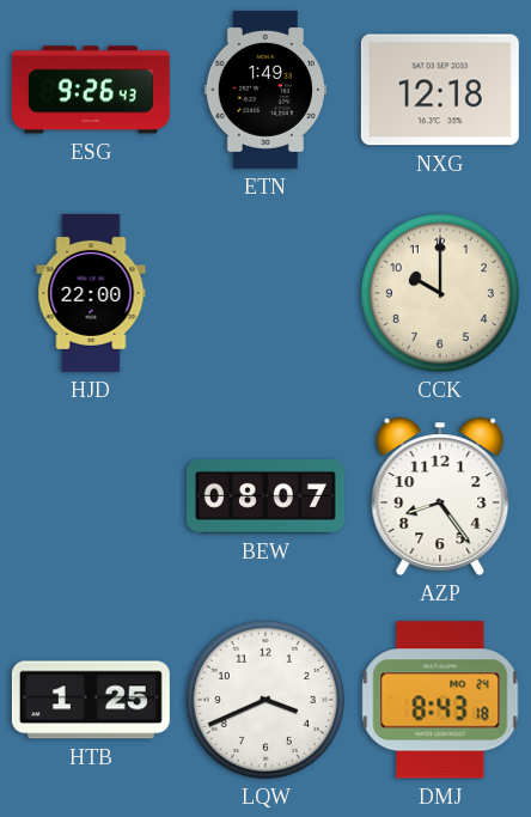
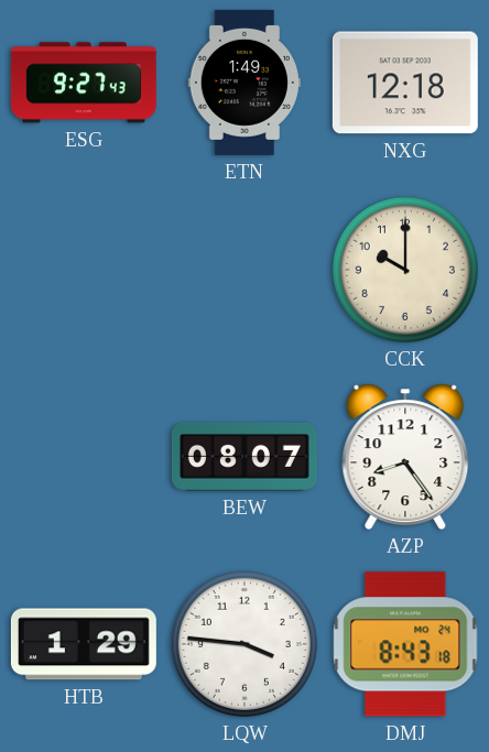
ESG: 9:26 -> 9:27 (84, 83)
HJD: 22:00 -> none (91, 293)
HTB: 1:25 -> 1:29 (84, 644)
LQW: 3:41 -> 3:46 (244, 644)
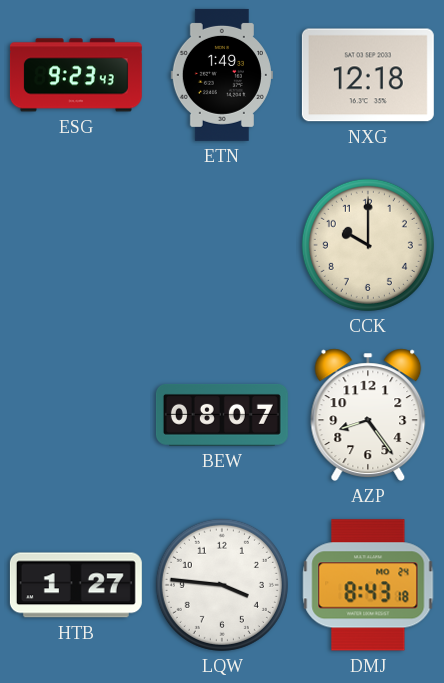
ESG: 9:27 -> 9:23 (76, 75)
HTB: 1:29 -> 1:27 (76, 585)
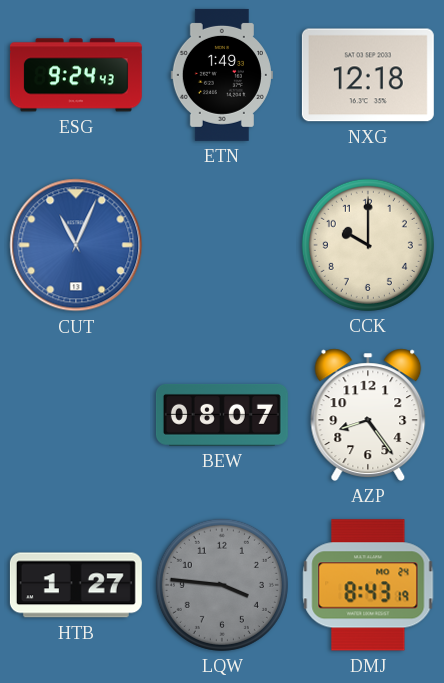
ESG: 9:23 -> 9:24 (76, 75)
CUT: none -> 11:04 (76, 245)
LQW dial: white -> grey (222, 585)
DMJ: 8:43:18 -> 8:43:19 (368, 585)
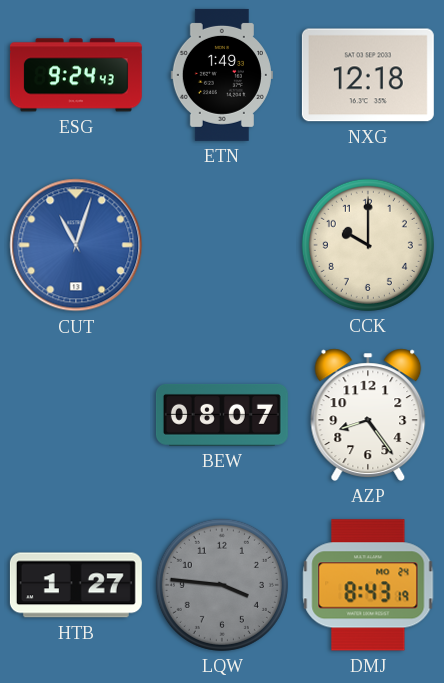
CUT: 11:04 -> 11:03 (76, 245)
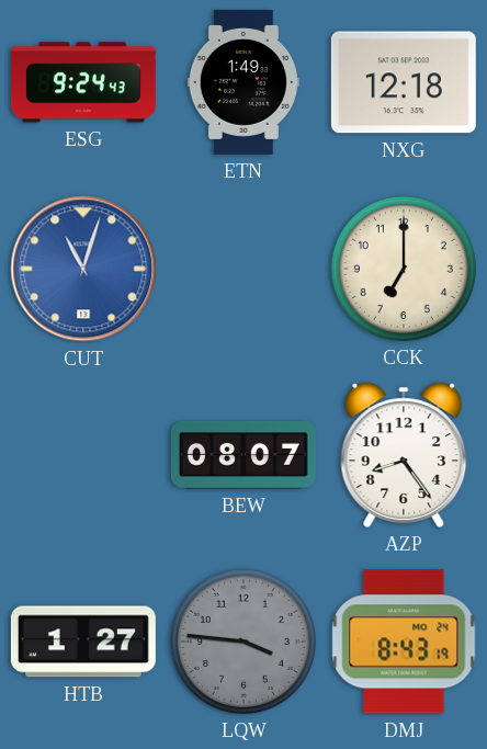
CCK: 10:00 -> 7:00 (404, 269)
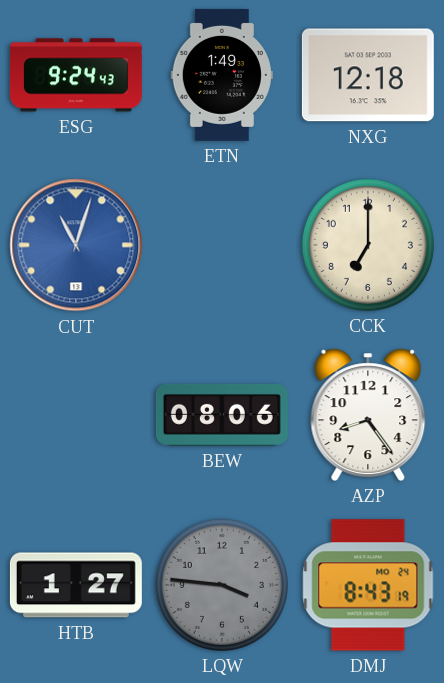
BEW: 08:07 -> 08:06 (222, 415)
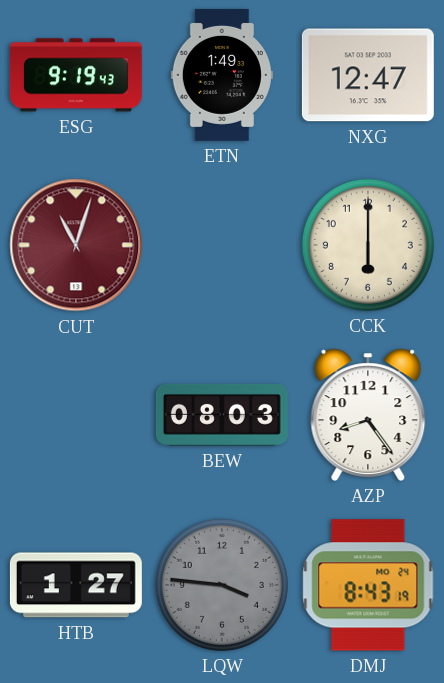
ESG: 9:24 -> 9:19 (76, 75)
NXG: 12:18 -> 12:47 (368, 75)
CUT dial: blue -> burgundy (76, 245)
CCK: 7:00 -> 6:00 (368, 245)
BEW: 08:06 -> 08:03 (222, 415)
